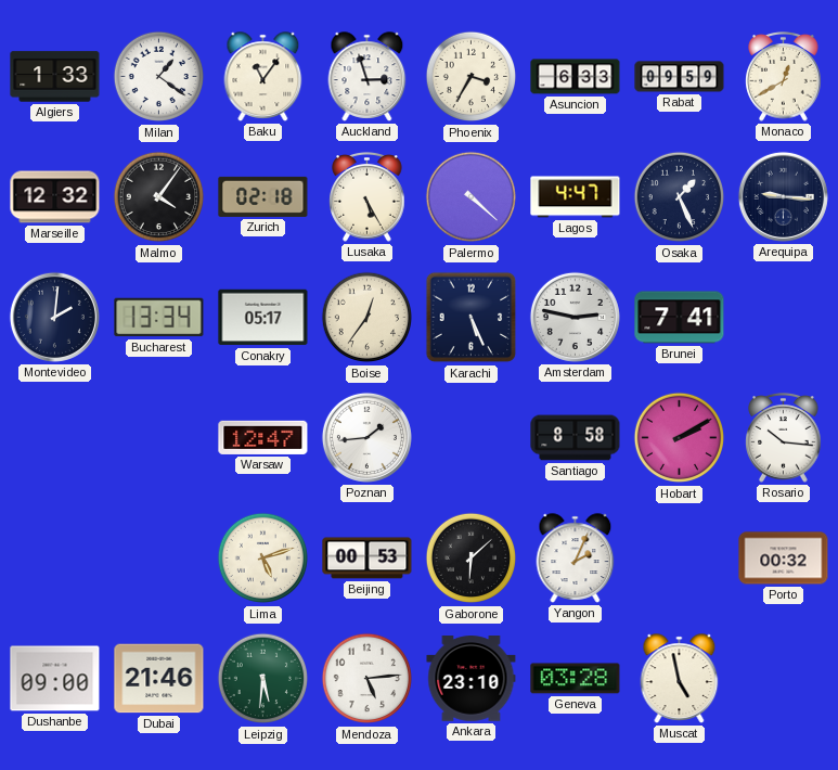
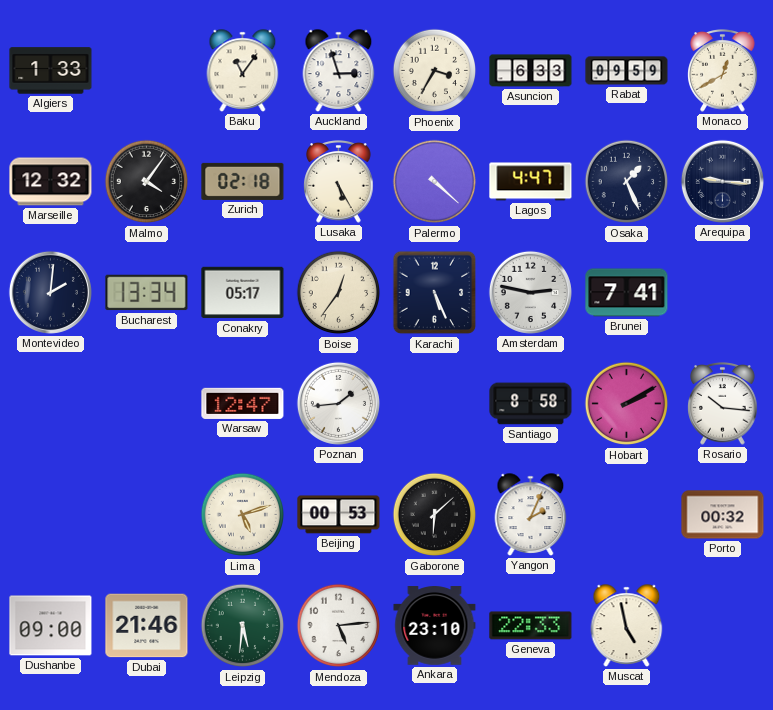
Milan: 1:21 -> none (159, 77)
Geneva: 03:28 -> 22:33 (531, 626)
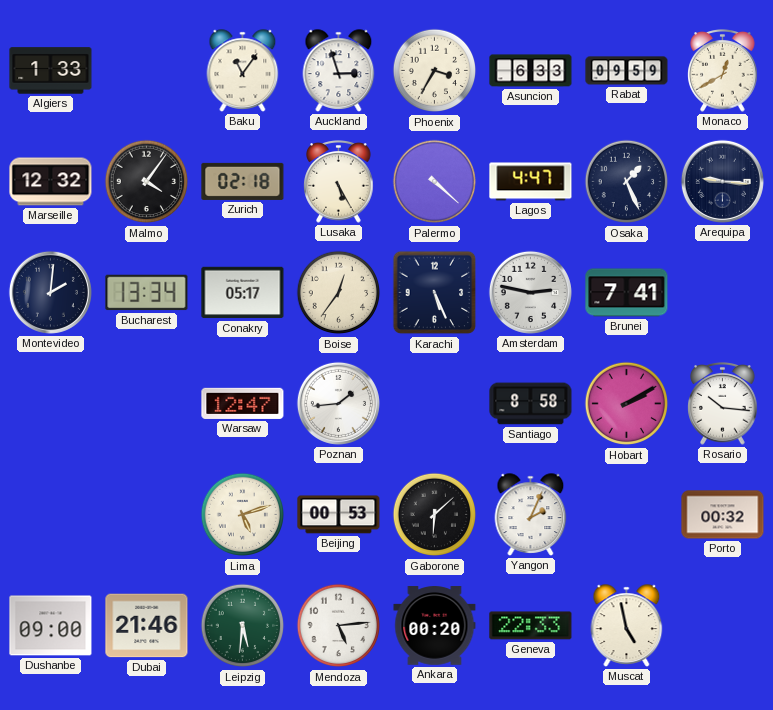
Ankara: 23:10 -> 00:20 (435, 626)
